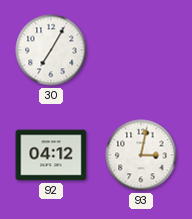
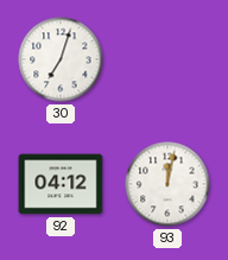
30: 7:05 -> 7:03 (61, 59)
93: 3:02 -> 12:02 (167, 184)
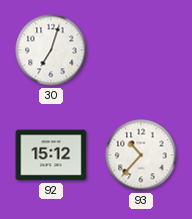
92: 04:12 -> 15:12 (51, 155)
93: 12:02 -> 10:37 (141, 155)
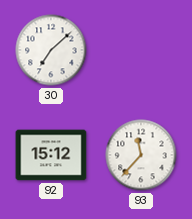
30: 7:03 -> 7:08 (51, 50)
93: 10:37 -> 11:37 (141, 155)
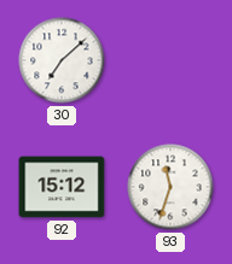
93: 11:37 -> 11:33 (170, 187)
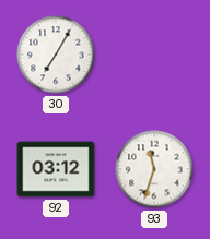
30: 7:08 -> 7:05 (56, 55)
92: 15:12 -> 03:12 (56, 169)
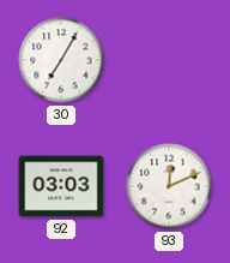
92: 03:12 -> 03:03 (61, 186)
93: 11:33 -> 12:11 (169, 186)
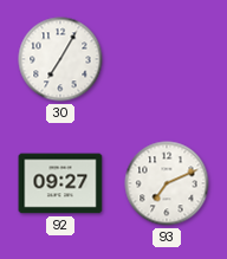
92: 03:03 -> 09:27 (60, 183)
93: 12:11 -> 7:11 (167, 183)
